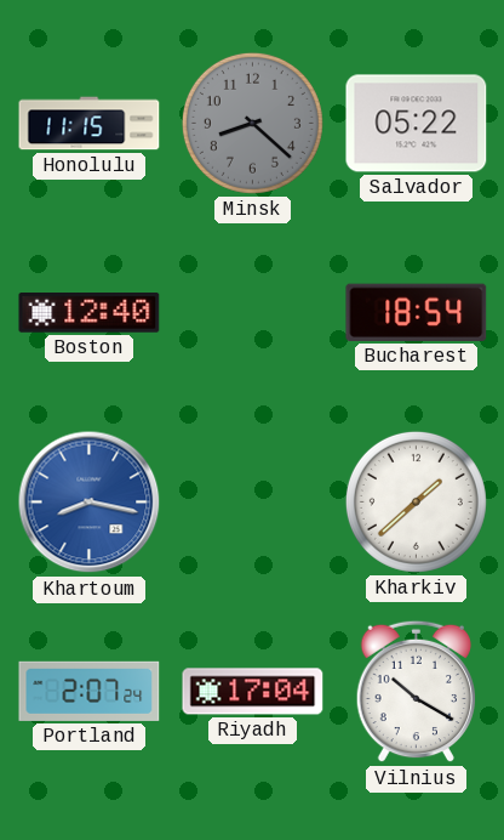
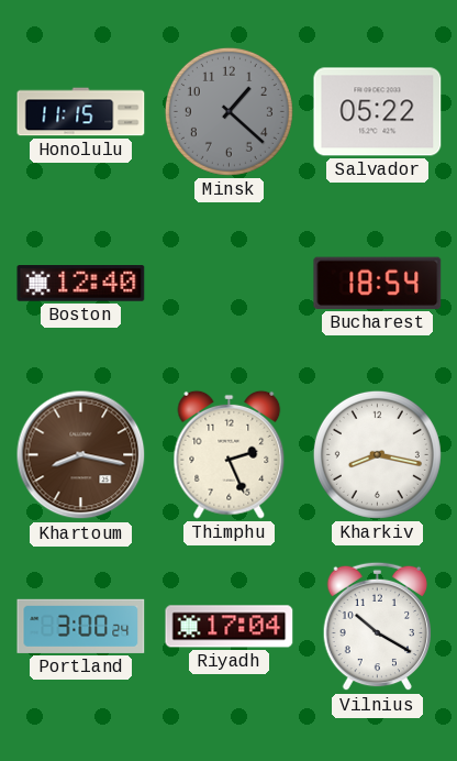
Minsk: 8:22 -> 1:22 (228, 111)
Khartoum dial: blue -> brown (81, 455)
Thimphu: none -> 2:26 (230, 454)
Kharkiv: 1:38 -> 8:17 (377, 454)
Portland: 2:07 -> 3:00 (81, 626)
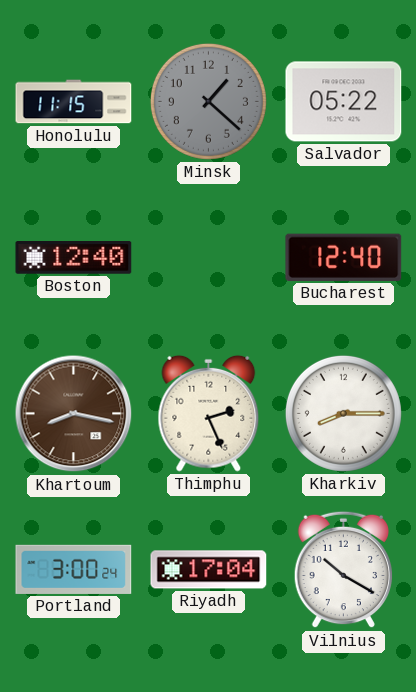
Bucharest: 18:54 -> 12:40 (344, 257)
Kharkiv: 8:17 -> 8:15 (343, 413)
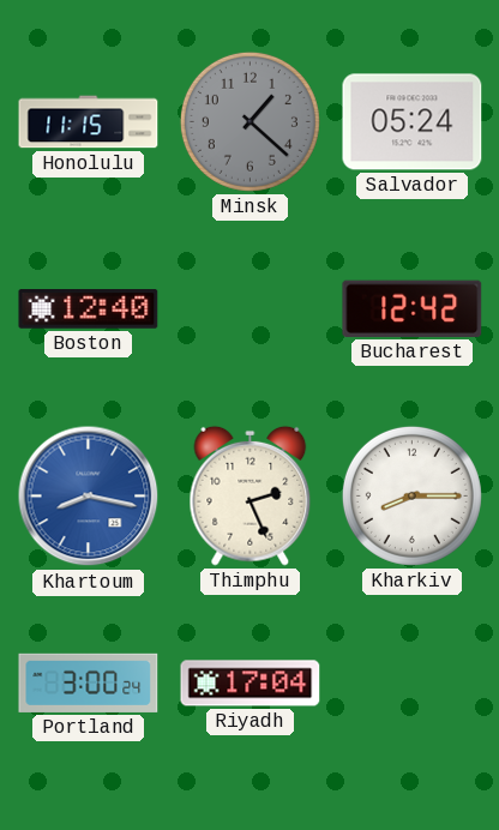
Salvador: 05:22 -> 05:24 (413, 122)
Bucharest: 12:40 -> 12:42 (413, 308)
Khartoum dial: brown -> blue (89, 497)
Vilnius: 10:20 -> none (343, 570)
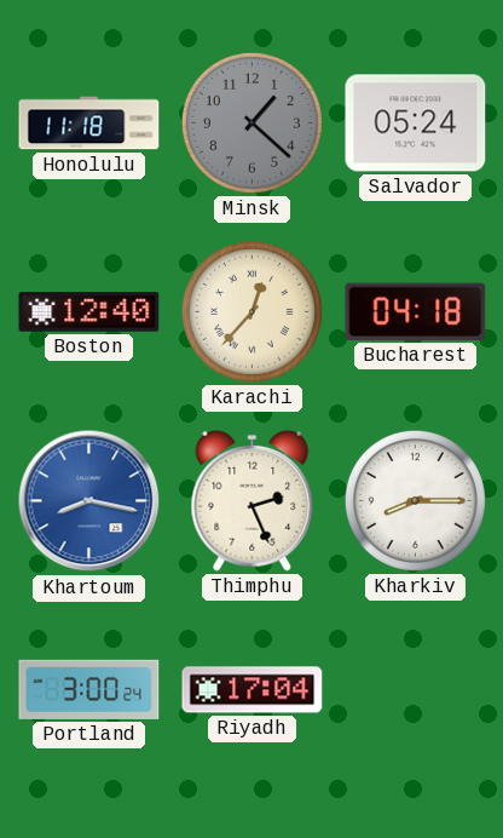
Honolulu: 11:15 -> 11:18 (89, 124)
Karachi: none -> 12:37 (251, 311)
Bucharest: 12:42 -> 04:18 (416, 311)
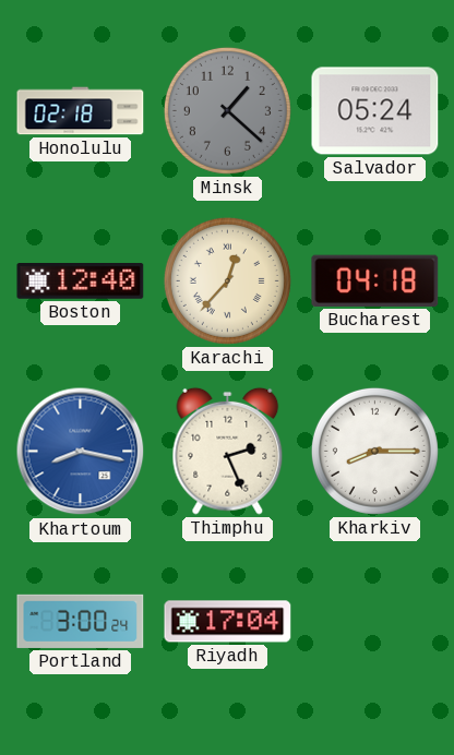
Honolulu: 11:18 -> 02:18 (81, 111)
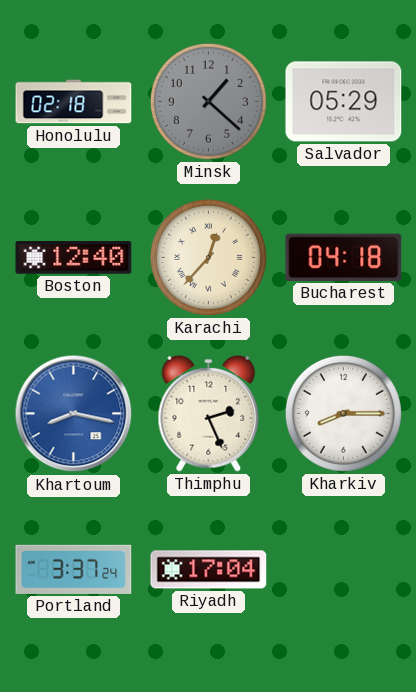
Salvador: 05:24 -> 05:29 (344, 102)
Portland: 3:00 -> 3:37 (74, 569)
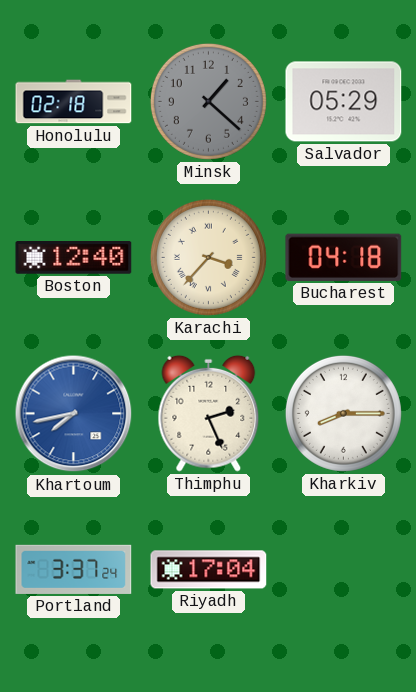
Karachi: 12:37 -> 3:37 (208, 257)
Khartoum: 8:17 -> 7:43 (74, 414)
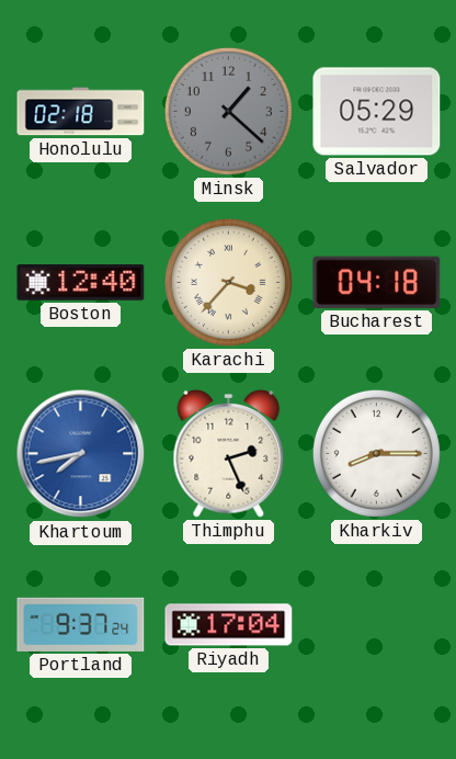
Portland: 3:37 -> 9:37 (81, 624)
